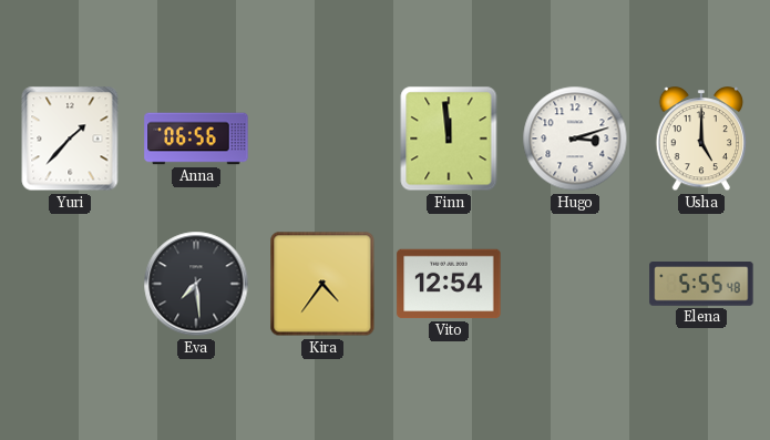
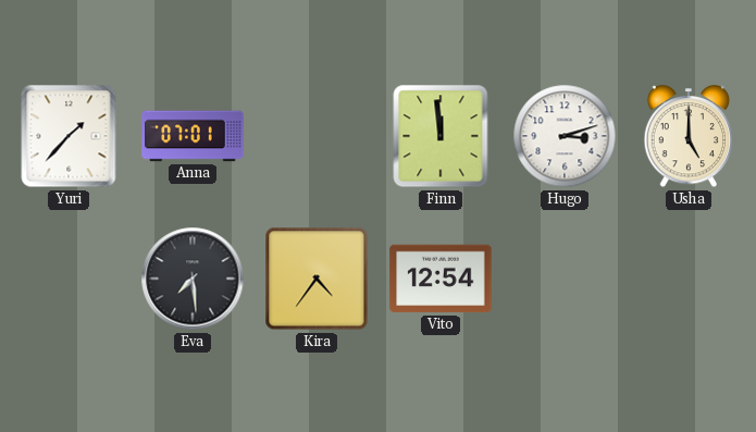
Anna: 06:56 -> 07:01 (193, 136)
Elena: 5:55 -> none (701, 285)
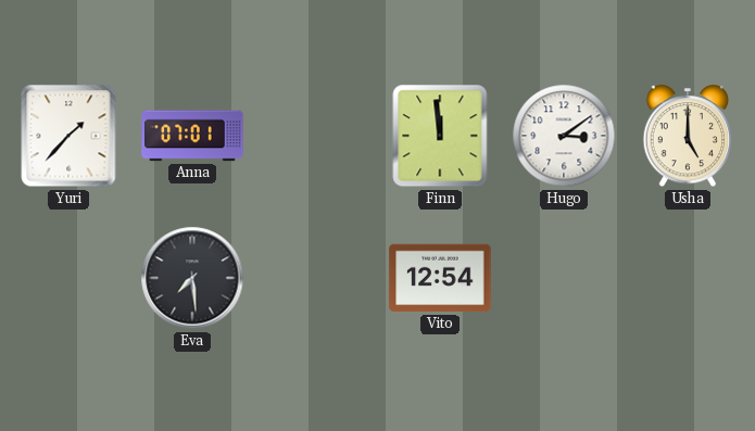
Hugo: 3:12 -> 3:09 (564, 136)
Kira: 4:36 -> none (317, 279)
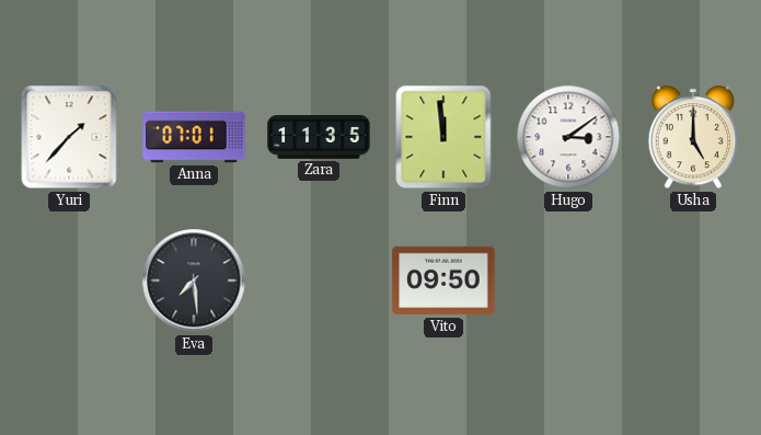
Zara: none -> 11:35 (319, 137)
Vito: 12:54 -> 09:50 (443, 281)
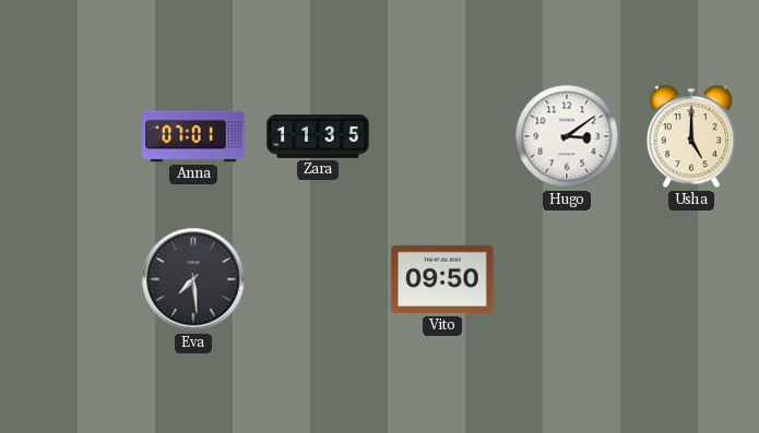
Yuri: 1:37 -> none (69, 137)
Finn: 11:59 -> none (443, 137)
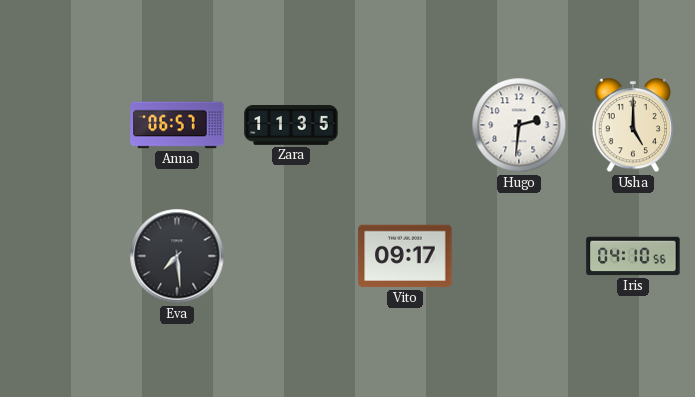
Anna: 07:01 -> 06:57 (177, 125)
Hugo: 3:09 -> 2:31 (519, 125)
Vito: 09:50 -> 09:17 (405, 256)
Iris: none -> 04:10 (633, 256)
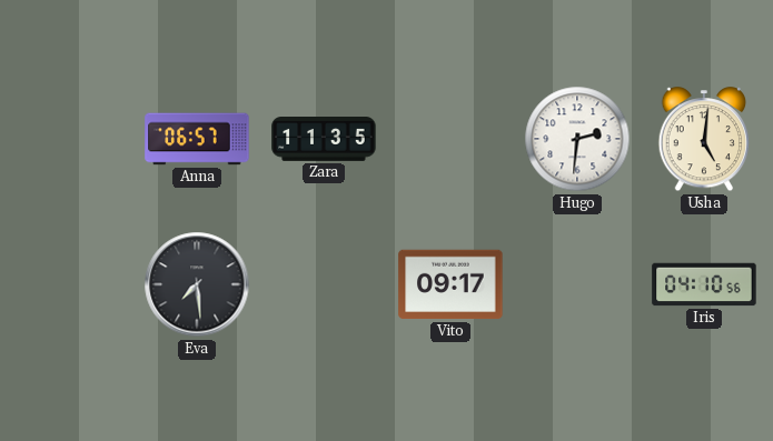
Usha: 5:00 -> 5:01 (704, 140)
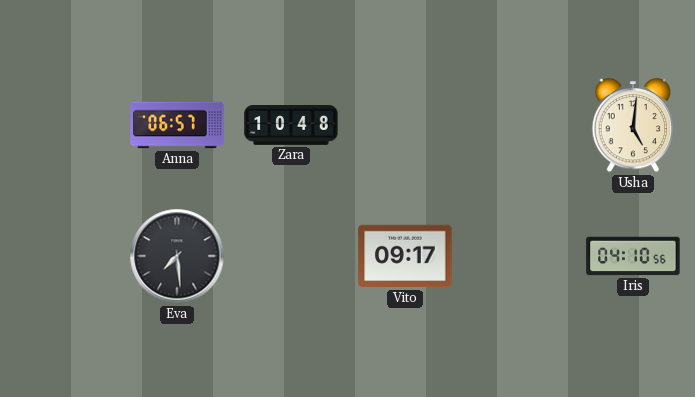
Zara: 11:35 -> 10:48 (291, 125)
Hugo: 2:31 -> none (577, 139)
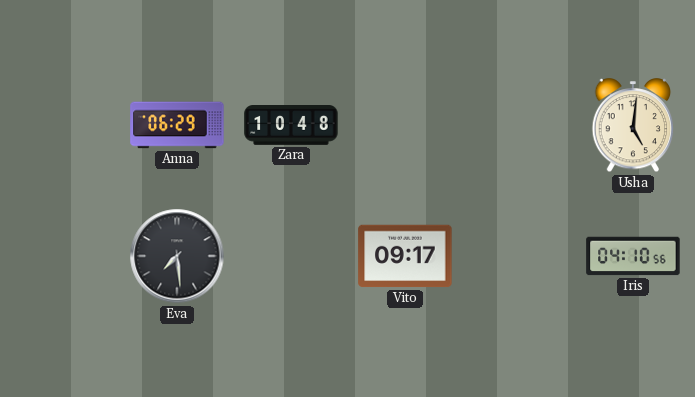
Anna: 06:57 -> 06:29 (177, 125)
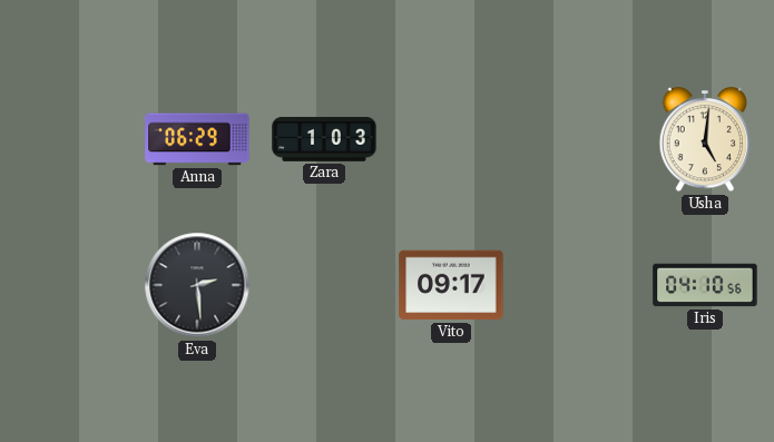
Zara: 10:48 -> 1:03 (324, 139)
Eva: 7:29 -> 2:29 (197, 285)
